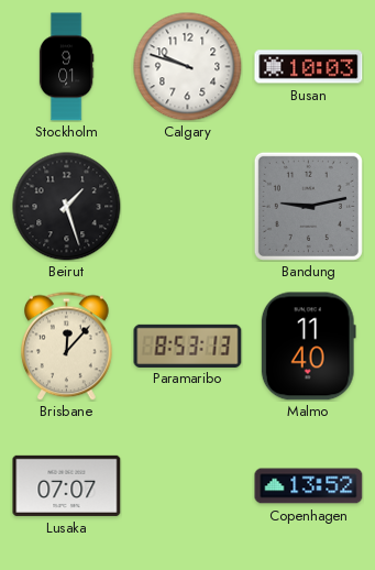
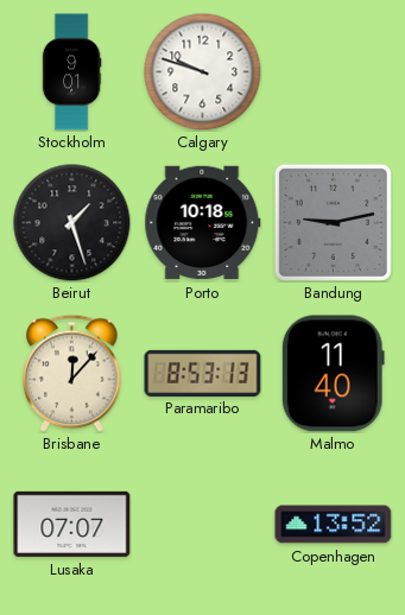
Busan: 10:03 -> none (309, 67)
Porto: none -> 10:18 (203, 223)
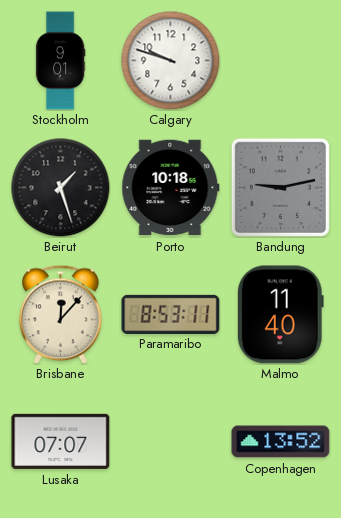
Paramaribo: 8:53:13 -> 8:53:11 (171, 314)
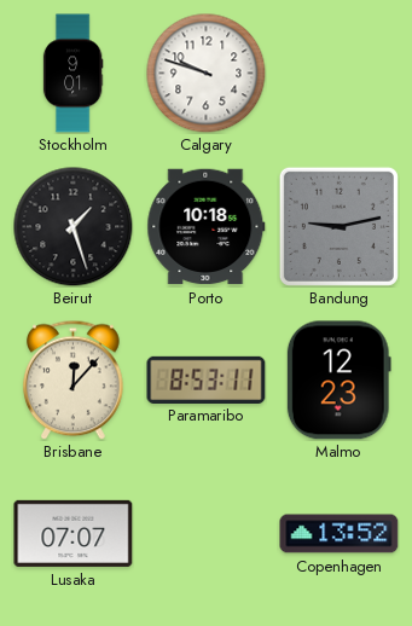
Malmo: 11:40 -> 12:23 (338, 381)
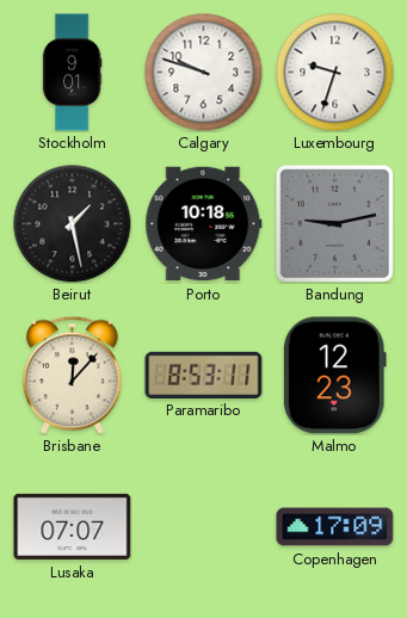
Luxembourg: none -> 9:33 (335, 73)
Beirut: 1:27 -> 1:28 (73, 224)
Copenhagen: 13:52 -> 17:09 (335, 527)
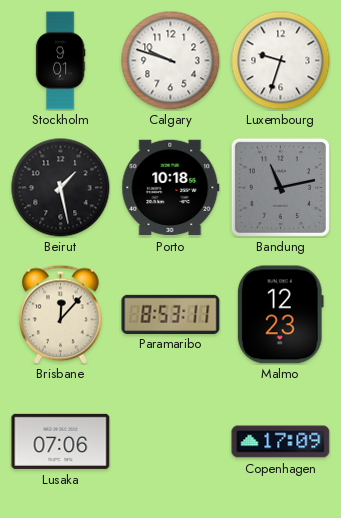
Bandung: 9:13 -> 11:13 (280, 187)
Lusaka: 07:07 -> 07:06 (61, 441)
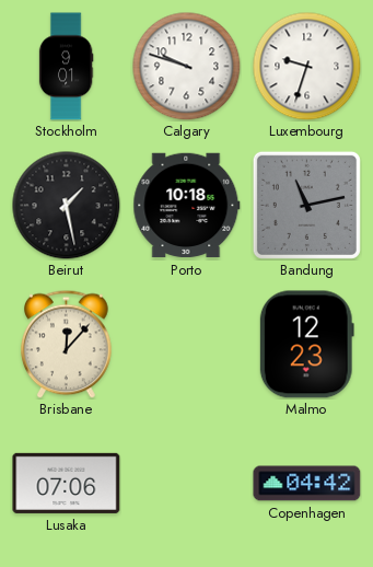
Paramaribo: 8:53 -> none (171, 314)
Copenhagen: 17:09 -> 04:42 (307, 484)
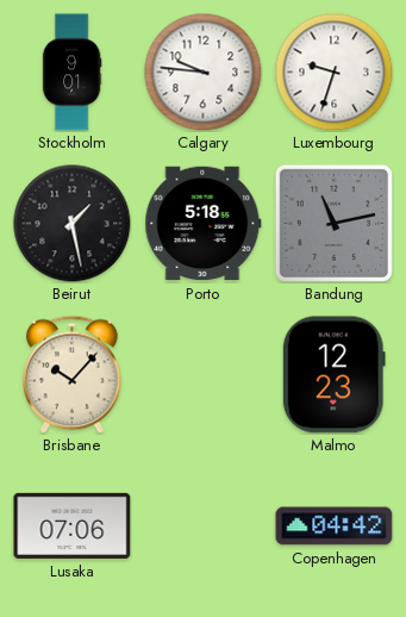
Calgary: 9:48 -> 9:46 (204, 73)
Porto: 10:18 -> 5:18 (204, 224)
Brisbane: 12:07 -> 10:07 (73, 374)
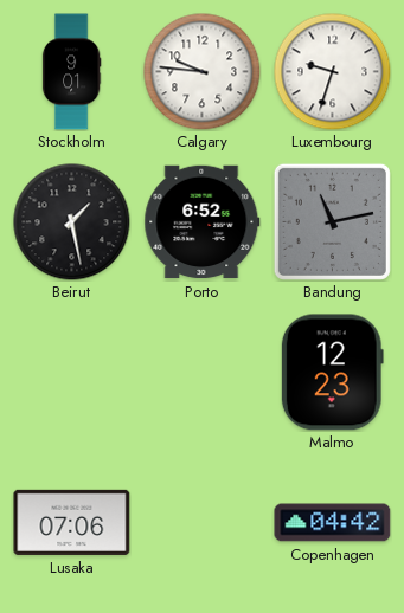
Porto: 5:18 -> 6:52 (203, 222)
Brisbane: 10:07 -> none (73, 374)
